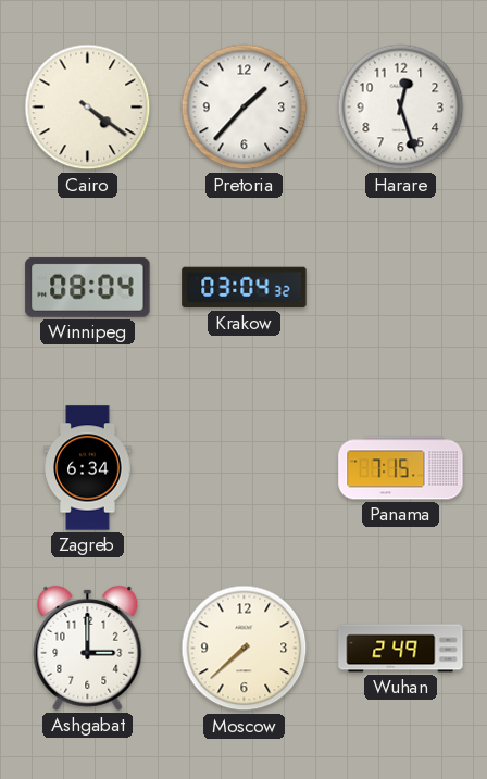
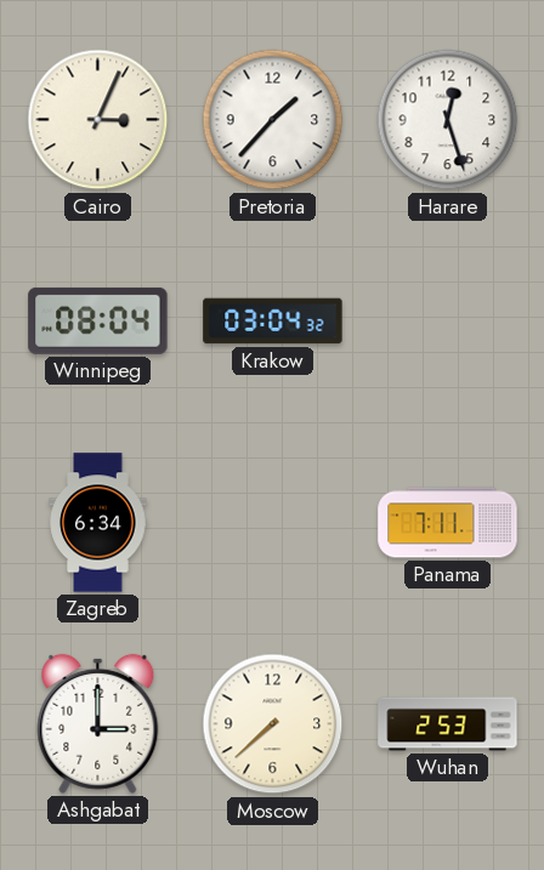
Cairo: 4:21 -> 3:04 (98, 120)
Panama: 7:15 -> 7:11 (448, 523)
Wuhan: 2:49 -> 2:53 (448, 724)
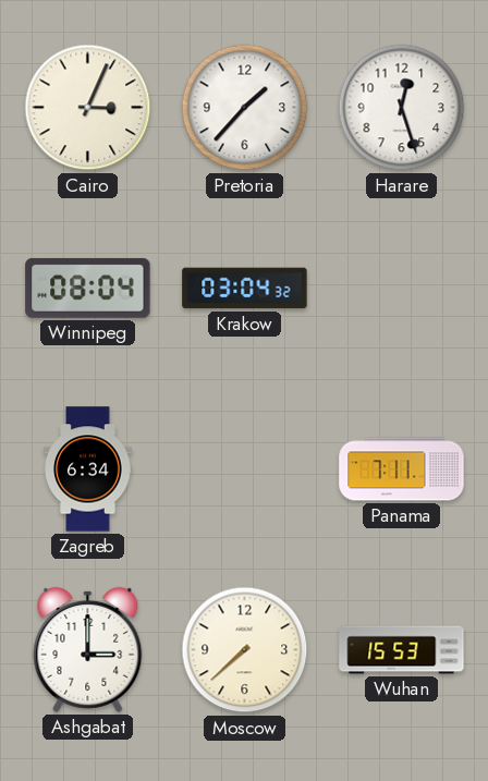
Wuhan: 2:53 -> 15:53 (402, 650)
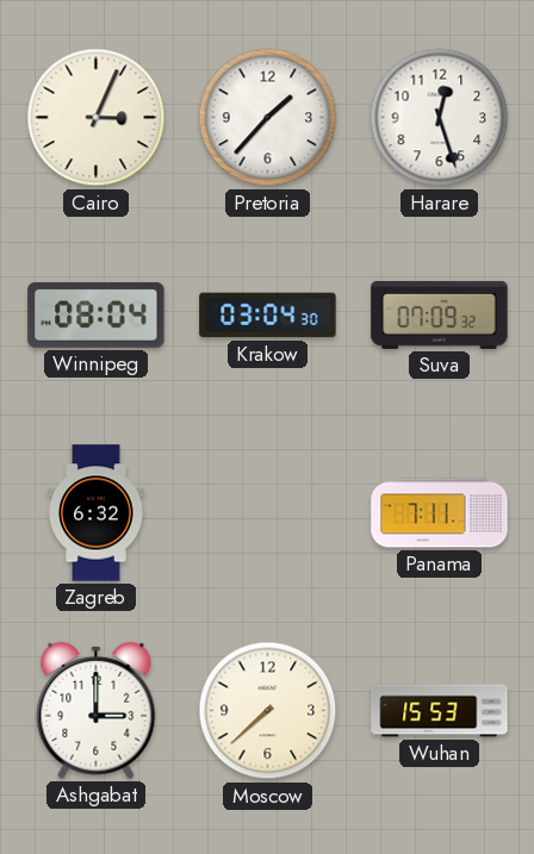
Krakow: 03:04:32 -> 03:04:30 (268, 316)
Suva: none -> 07:09 (440, 314)
Zagreb: 6:34 -> 6:32 (97, 513)
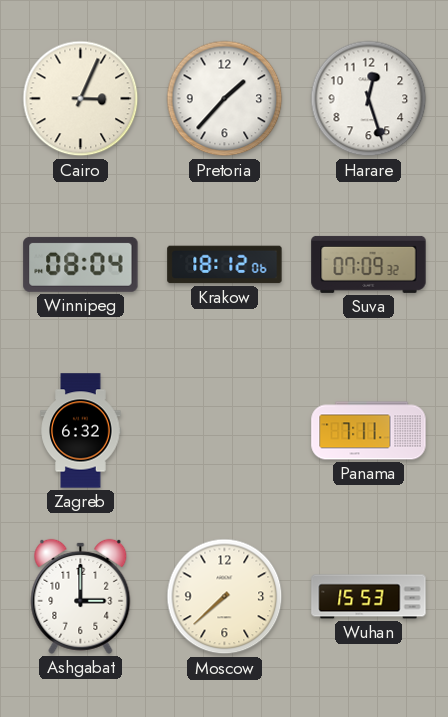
Krakow: 03:04 -> 18:12 (225, 265)
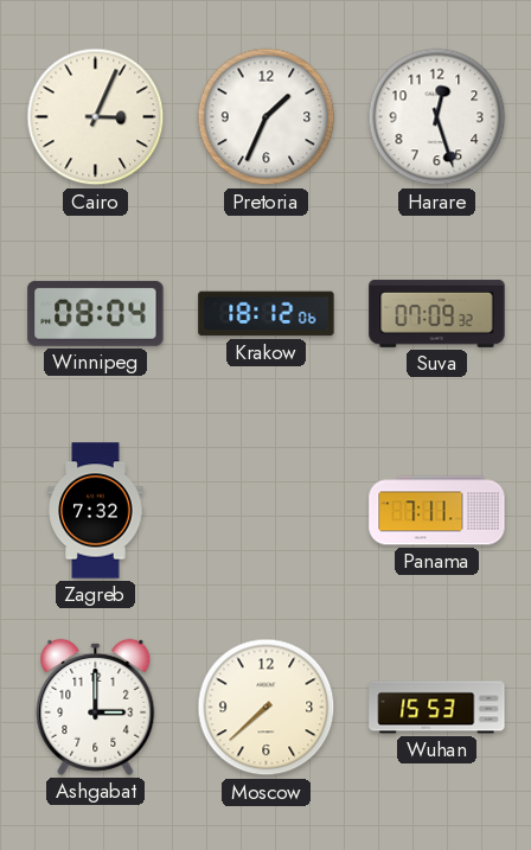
Pretoria: 1:37 -> 1:34 (267, 117)
Zagreb: 6:32 -> 7:32 (96, 511)
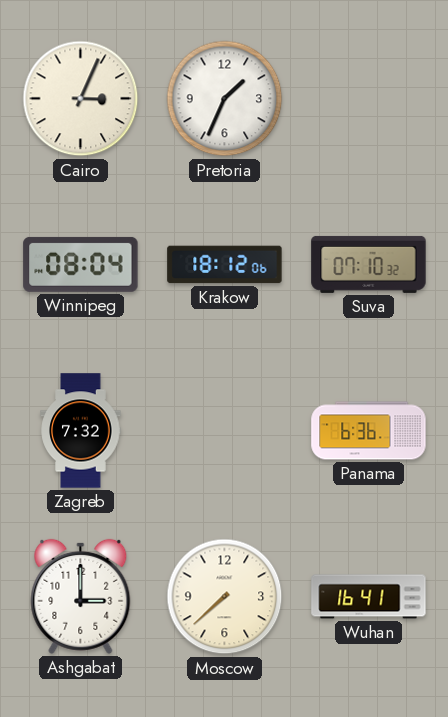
Harare: 12:27 -> none (437, 117)
Suva: 07:09 -> 07:10 (369, 264)
Panama: 7:11 -> 6:36 (369, 431)
Wuhan: 15:53 -> 16:41 (369, 597)
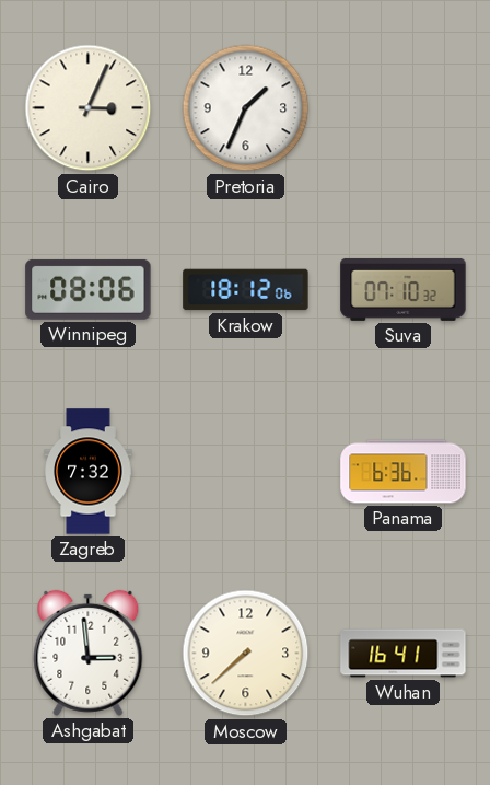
Winnipeg: 08:04 -> 08:06 (89, 289)
Ashgabat: 3:00 -> 2:59 (89, 653)
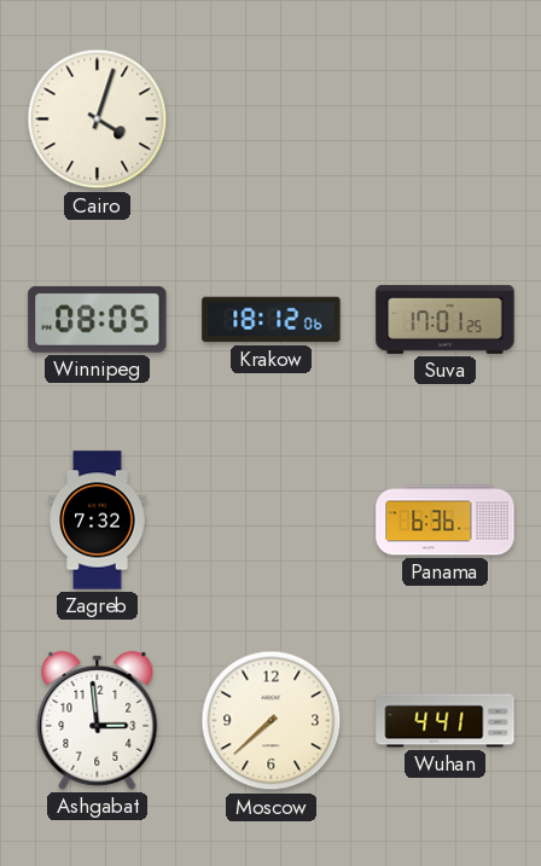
Cairo: 3:04 -> 4:03 (98, 120)
Pretoria: 1:34 -> none (246, 108)
Winnipeg: 08:06 -> 08:05 (98, 319)
Suva: 07:10 -> 17:01 (446, 319)
Wuhan: 16:41 -> 4:41 (446, 721)
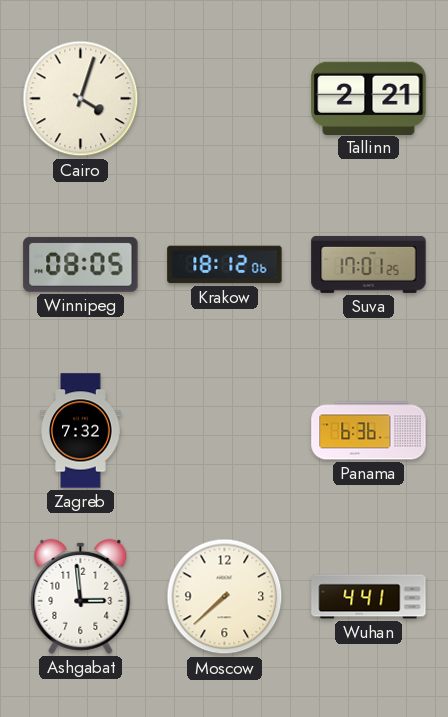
Tallinn: none -> 2:21 (369, 98)
